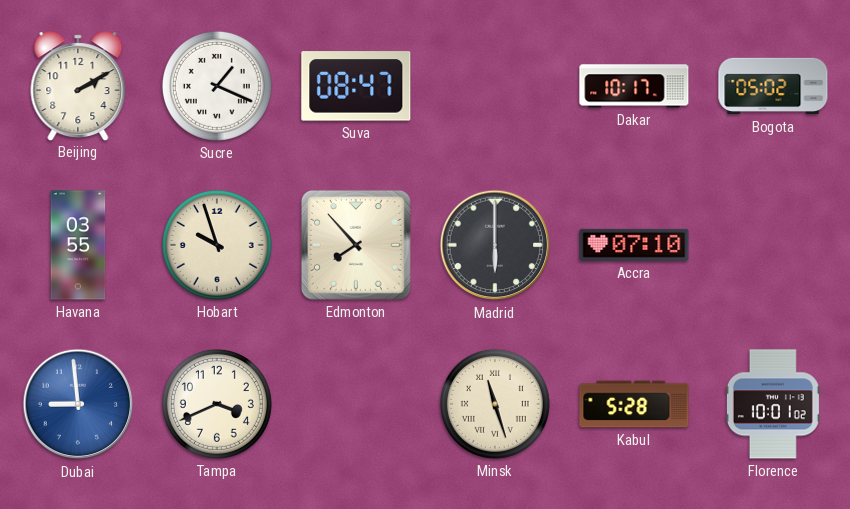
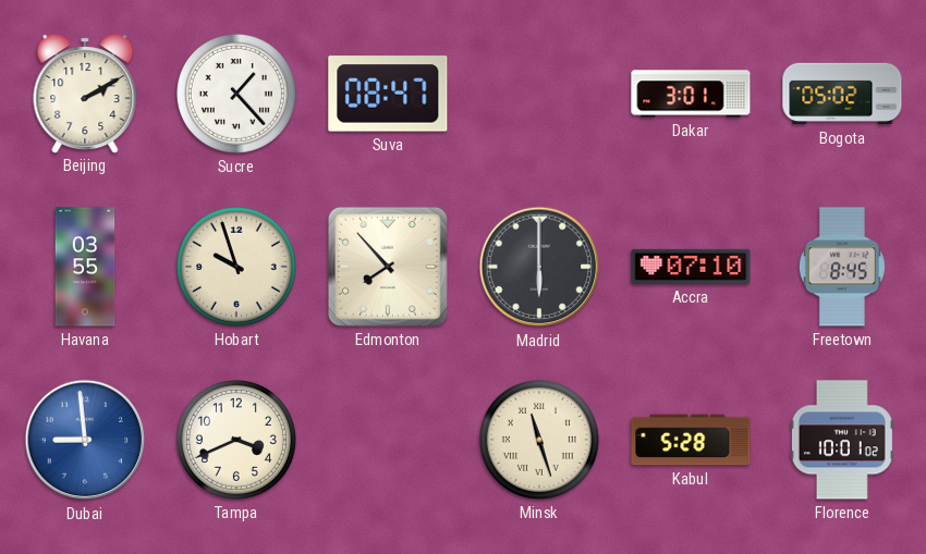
Sucre: 1:19 -> 1:23 (236, 94)
Dakar: 10:17 -> 3:01 (691, 94)
Freetown: none -> 8:45 (842, 267)
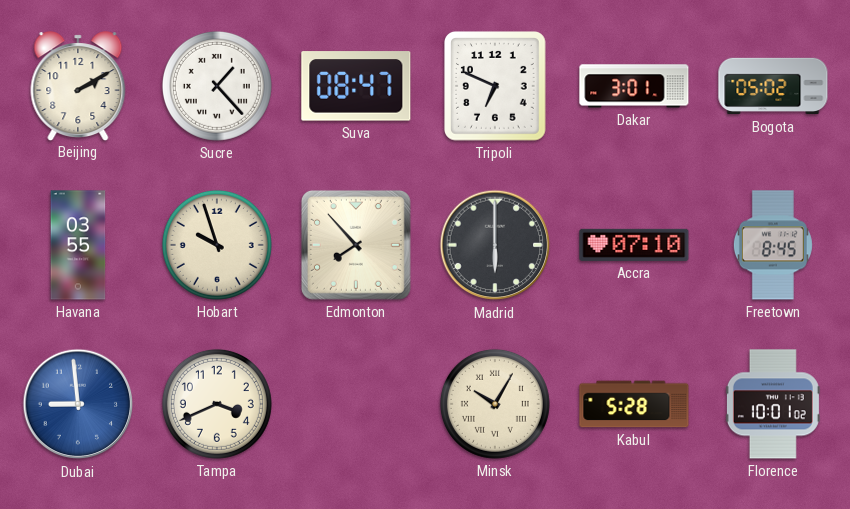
Tripoli: none -> 6:49 (496, 87)
Minsk: 11:27 -> 10:05 (495, 404)
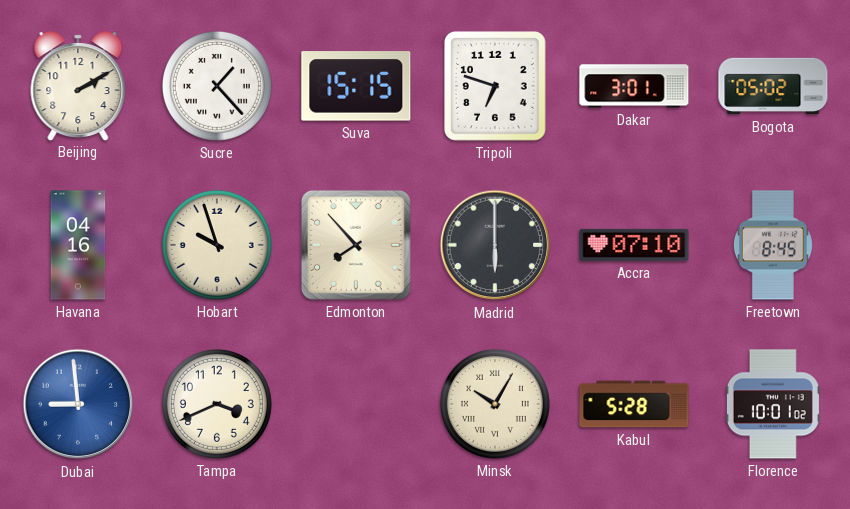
Suva: 08:47 -> 15:15 (356, 86)
Tripoli: 6:49 -> 6:48 (496, 87)
Havana: 03:55 -> 04:16 (78, 245)
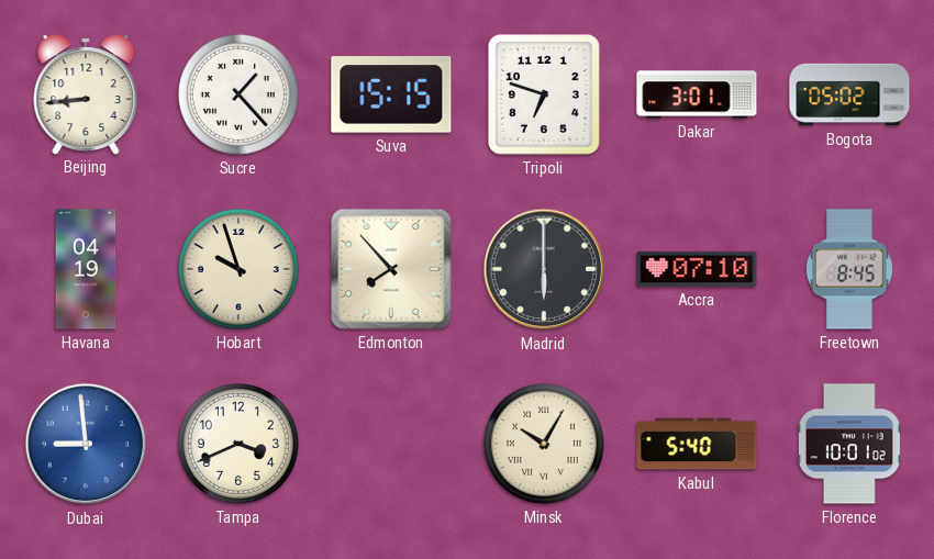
Beijing: 2:10 -> 8:44 (86, 94)
Havana: 04:16 -> 04:19 (86, 269)
Kabul: 5:28 -> 5:40 (697, 444)
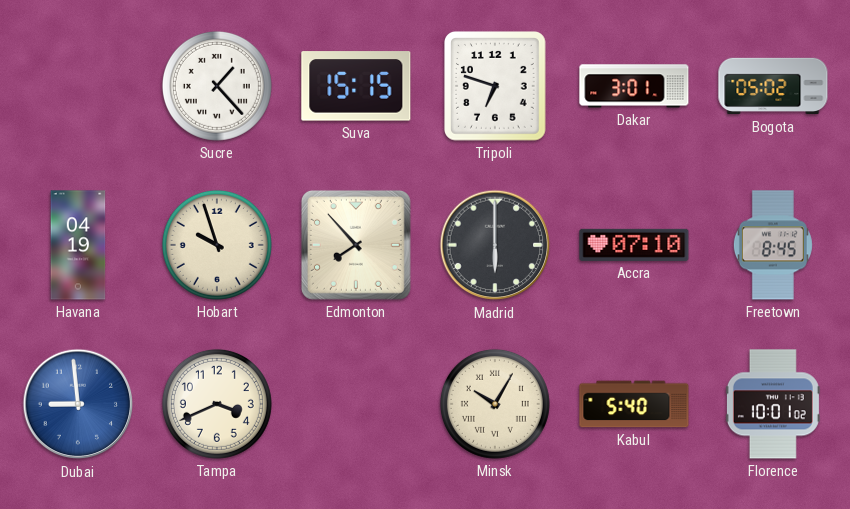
Beijing: 8:44 -> none (86, 94)
